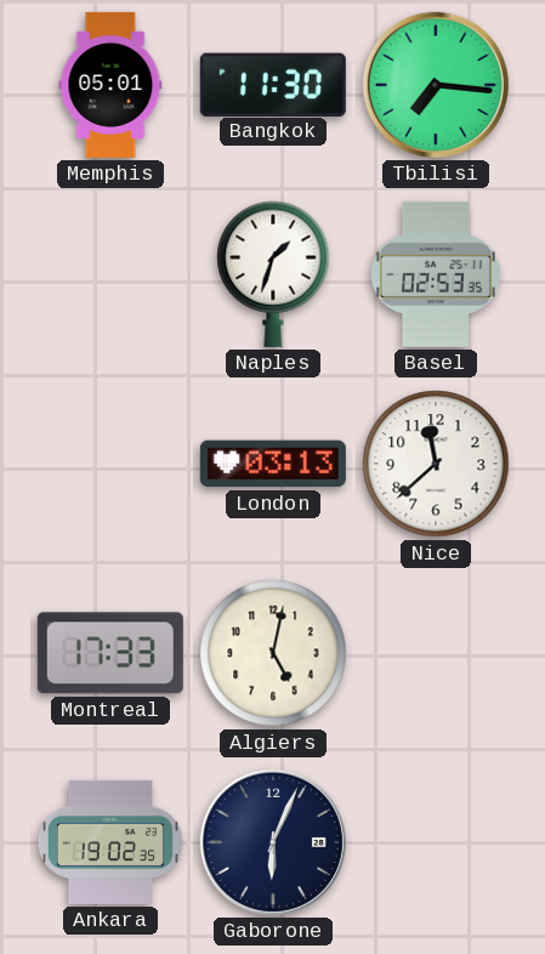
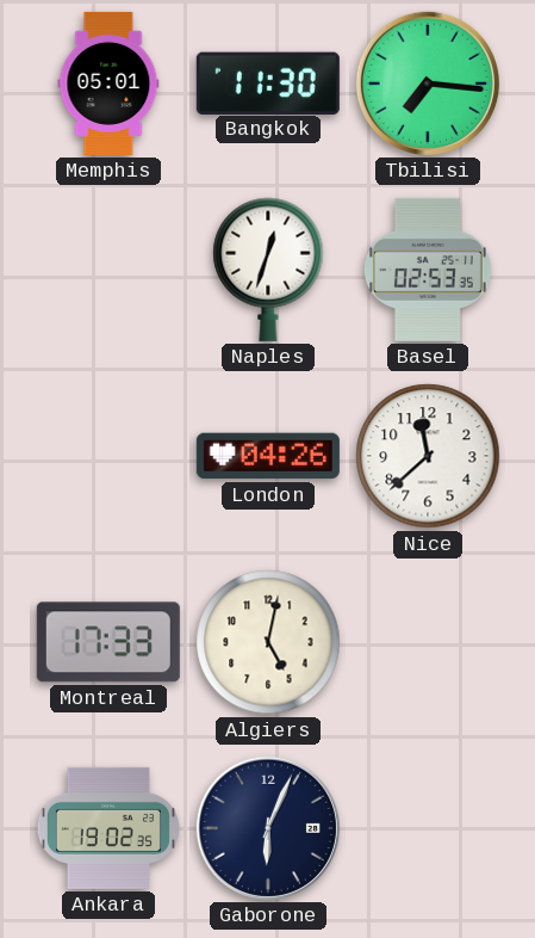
Naples: 1:33 -> 12:33 (268, 270)
London: 03:13 -> 04:26 (268, 456)
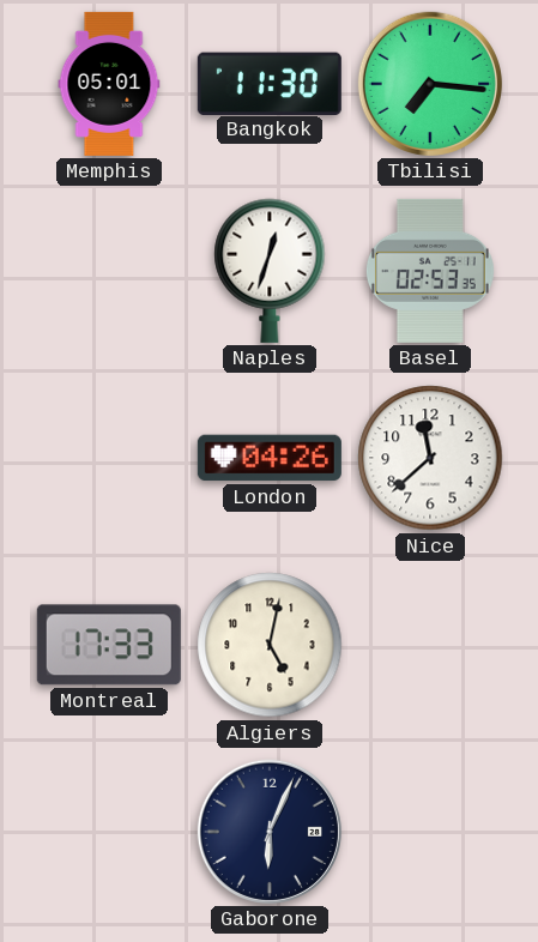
Ankara: 19:02 -> none (108, 828)
